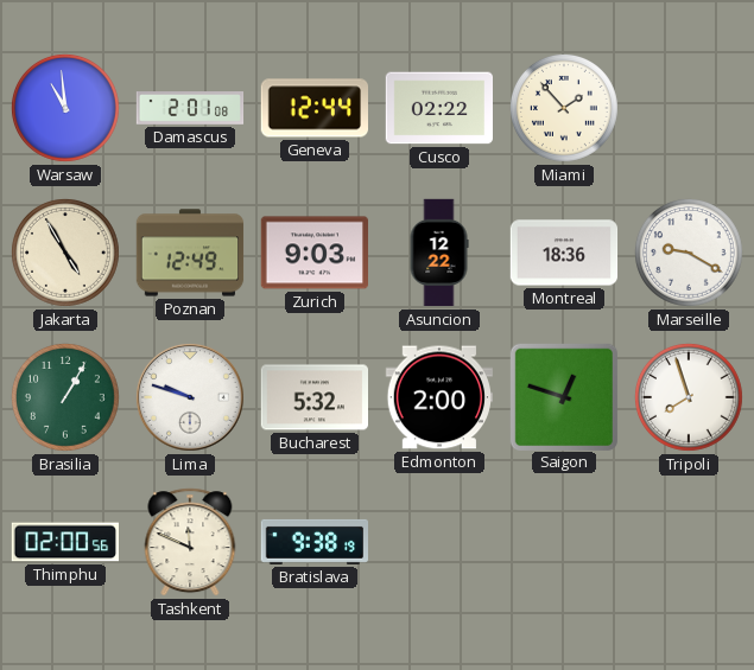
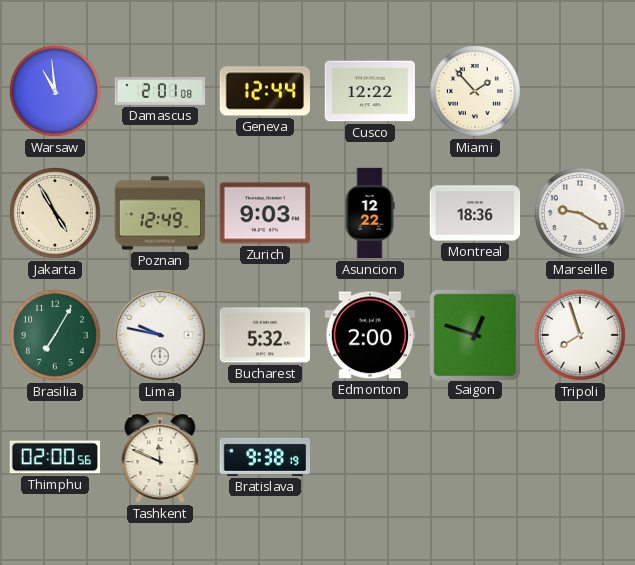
Cusco: 02:22 -> 12:22 (370, 91)
Brasilia: 1:05 -> 7:05 (55, 335)
Lima: 9:48 -> 9:47 (160, 335)
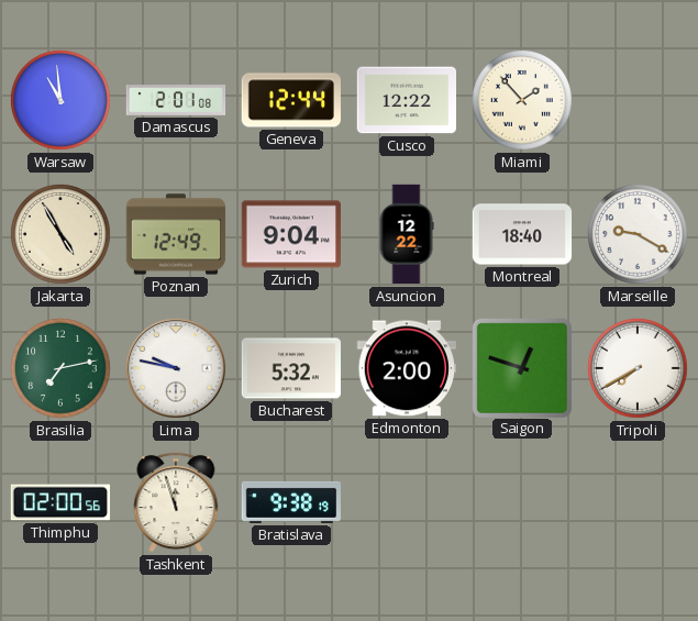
Zurich: 9:03 -> 9:04 (291, 234)
Montreal: 18:36 -> 18:40 (522, 234)
Brasilia: 7:05 -> 7:13 (60, 368)
Tripoli: 7:57 -> 7:40 (638, 368)
Tashkent: 11:49 -> 11:57 (176, 502)
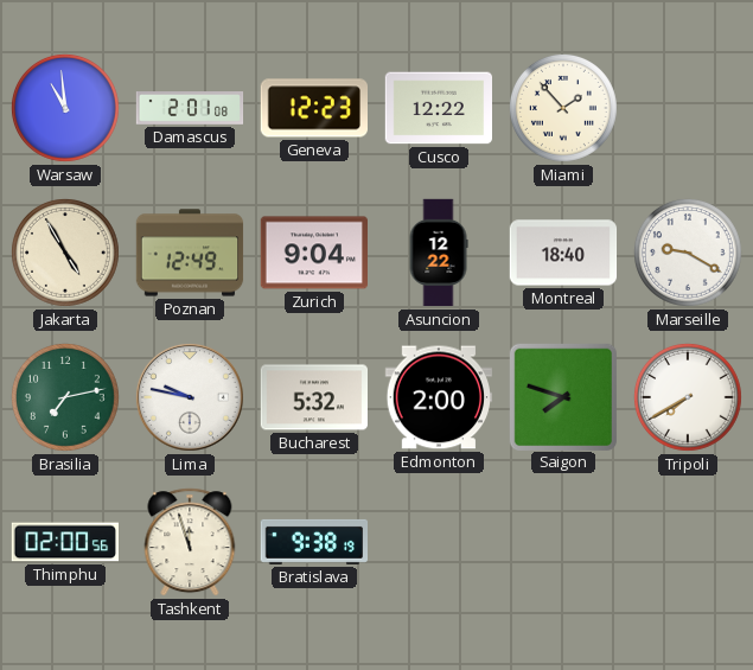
Geneva: 12:44 -> 12:23 (313, 108)
Saigon: 12:48 -> 7:48 (562, 396)
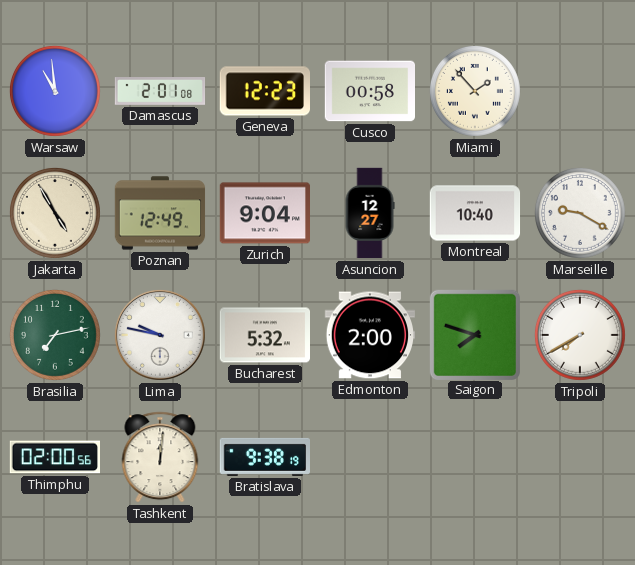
Cusco: 12:22 -> 00:58 (370, 91)
Asuncion: 12:22 -> 12:27 (370, 213)
Montreal: 18:40 -> 10:40 (475, 213)
Tashkent: 11:57 -> 12:01 (160, 457)
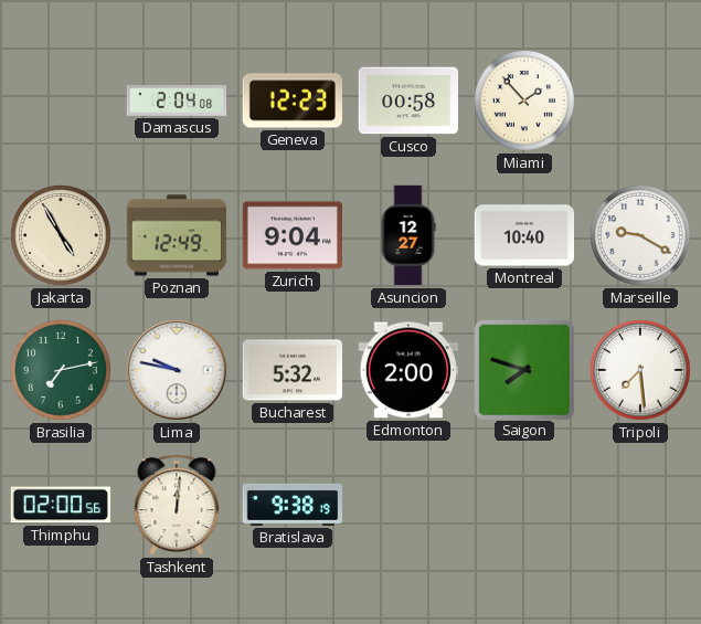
Warsaw: 10:59 -> none (55, 91)
Damascus: 2:01 -> 2:04 (177, 102)
Tripoli: 7:40 -> 7:29 (640, 370)
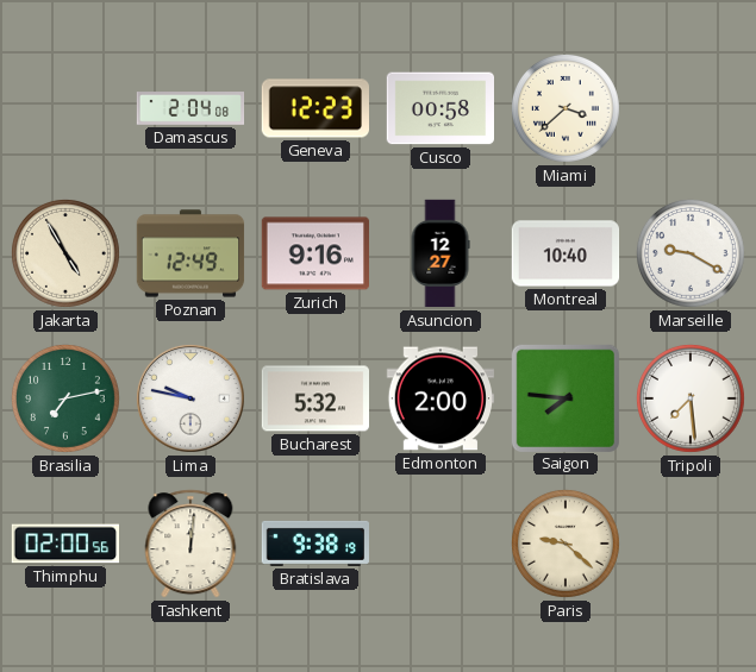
Miami: 1:53 -> 3:38 (566, 108)
Zurich: 9:04 -> 9:16 (315, 253)
Saigon: 7:48 -> 7:46 (564, 397)
Paris: none -> 9:22 (566, 544)
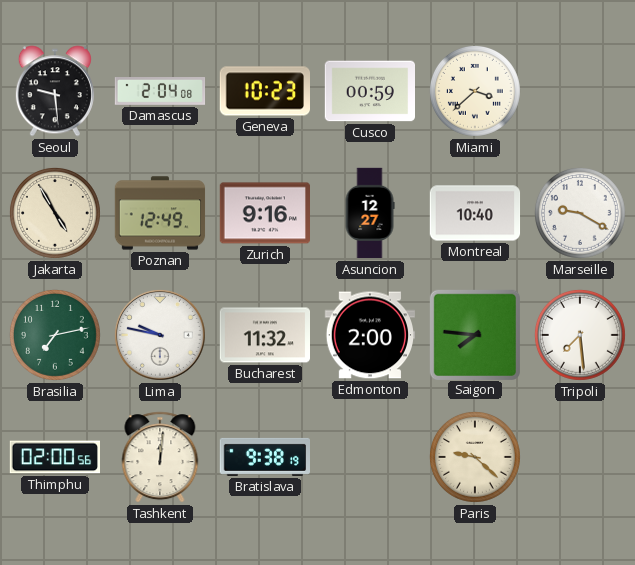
Seoul: none -> 9:29 (55, 91)
Geneva: 12:23 -> 10:23 (264, 91)
Cusco: 00:58 -> 00:59 (370, 91)
Bucharest: 5:32 -> 11:32 (264, 335)
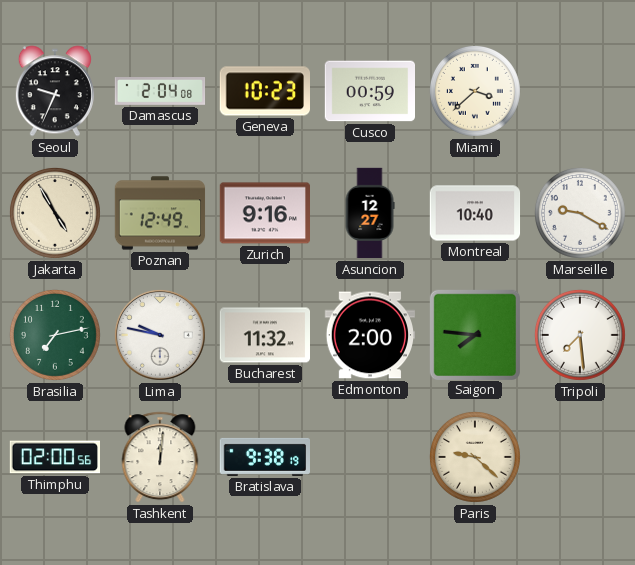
Seoul: 9:29 -> 9:34 (55, 91)
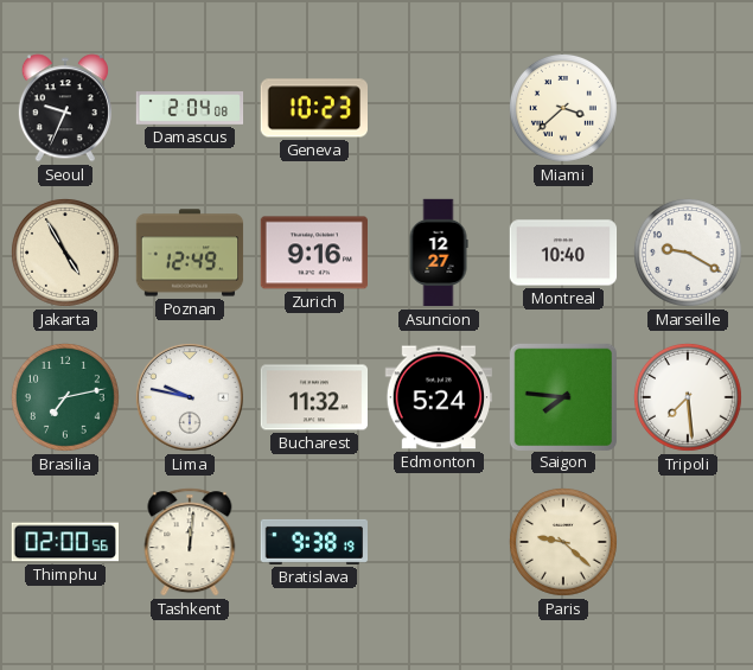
Cusco: 00:59 -> none (370, 91)
Edmonton: 2:00 -> 5:24 (438, 397)
